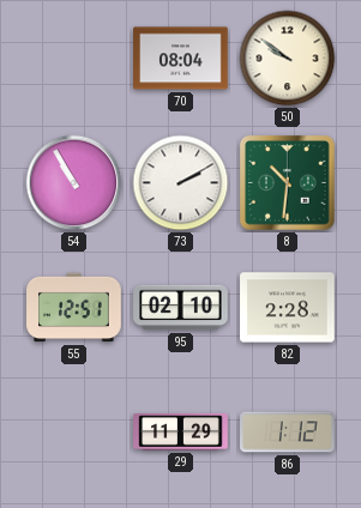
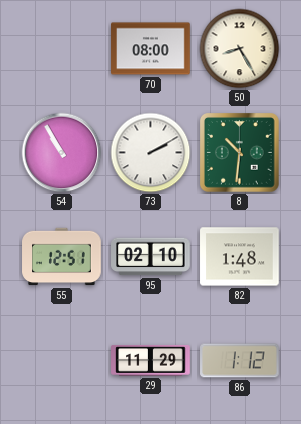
70: 08:04 -> 08:00 (151, 49)
50: 9:51 -> 8:25 (240, 49)
82: 2:28 -> 1:48 (240, 257)
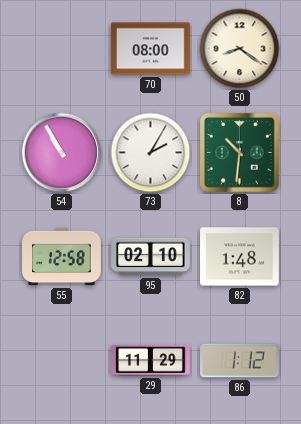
50: 8:25 -> 8:21 (240, 49)
73: 2:10 -> 2:05 (151, 153)
55: 12:51 -> 12:58 (62, 257)
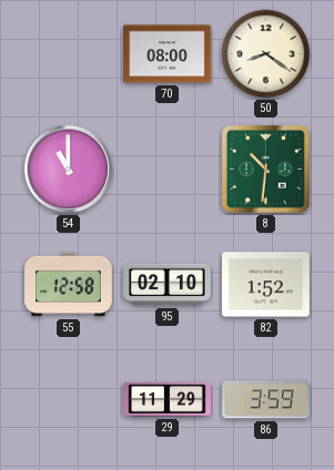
54: 10:55 -> 11:00 (69, 170)
73: 2:05 -> none (151, 153)
82: 1:48 -> 1:52 (266, 285)
86: 1:12 -> 3:59 (266, 400)
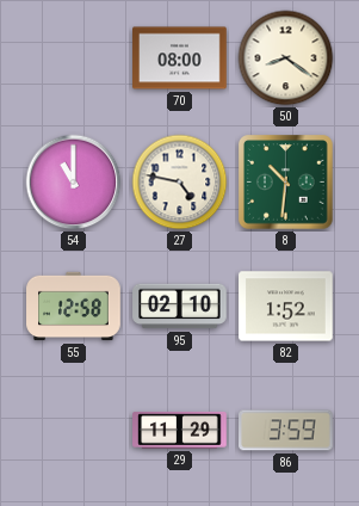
27: none -> 4:47 (180, 183)
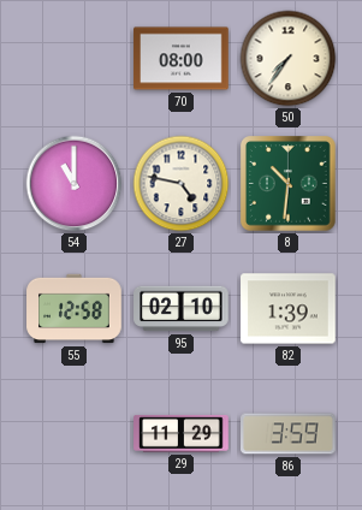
50: 8:21 -> 7:36 (289, 59)
82: 1:52 -> 1:39 (289, 309)
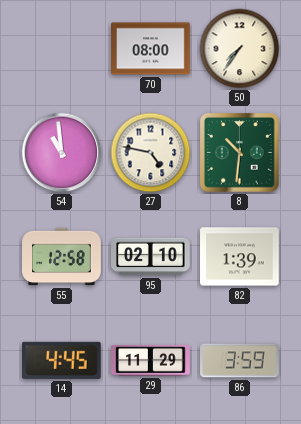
54: 11:00 -> 10:59 (62, 153)
14: none -> 4:45 (62, 360)
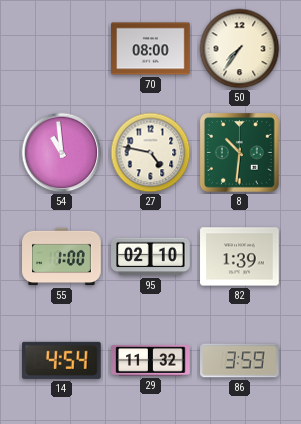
55: 12:58 -> 1:00 (62, 257)
14: 4:45 -> 4:54 (62, 360)
29: 11:29 -> 11:32 (151, 361)
